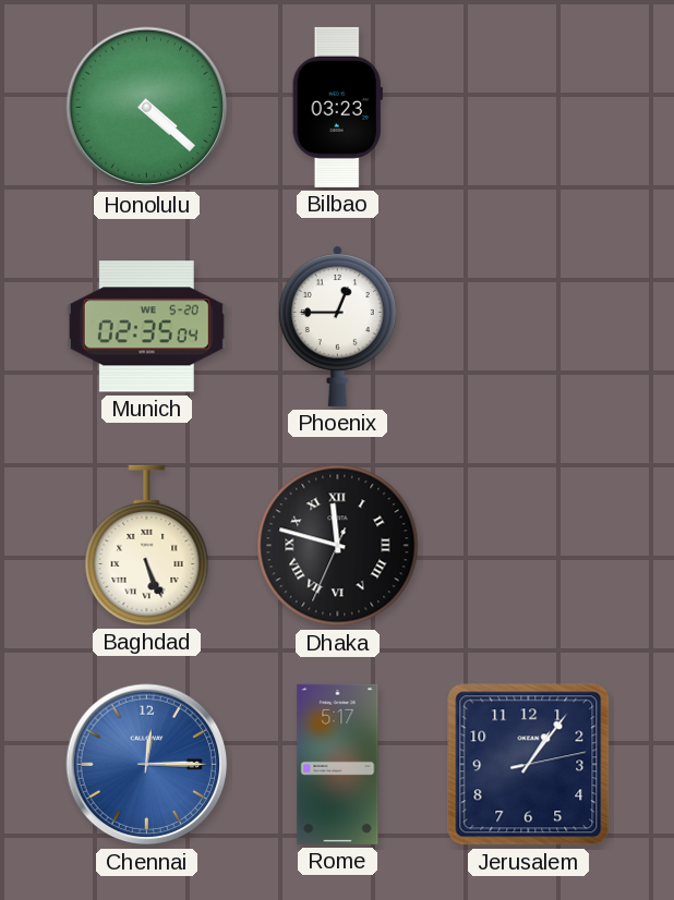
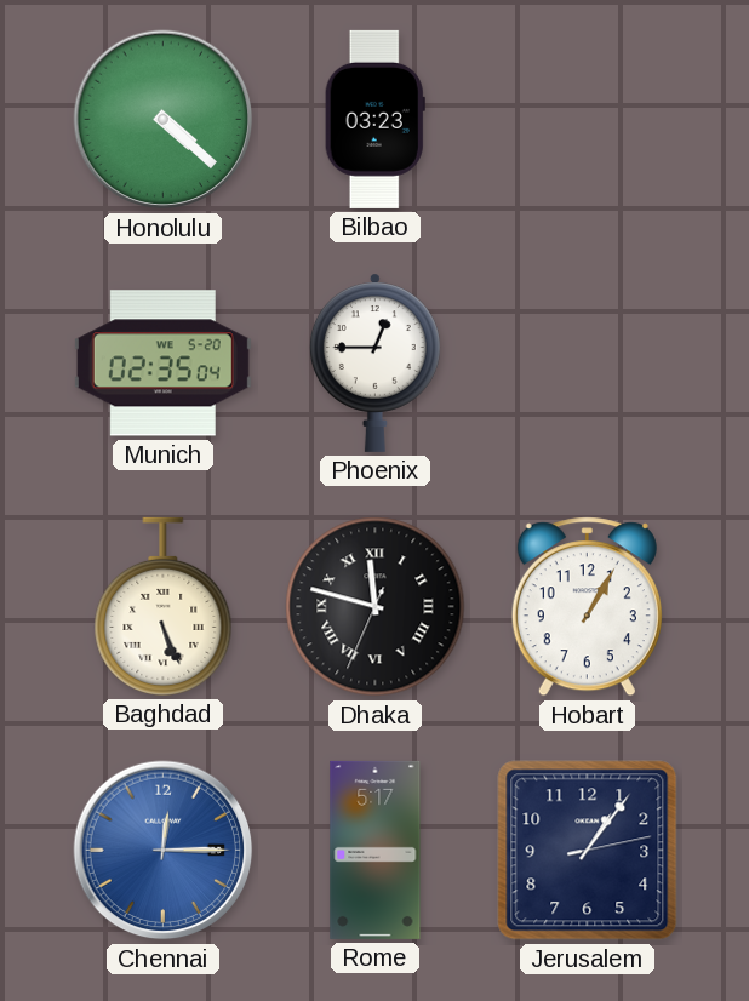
Hobart: none -> 1:05 (587, 607)
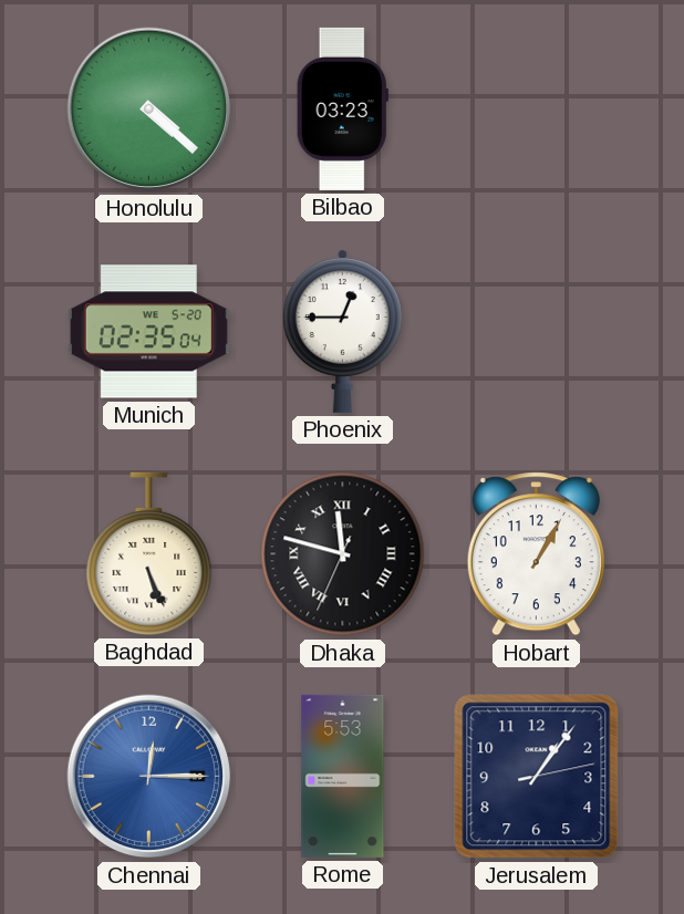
Rome: 5:17 -> 5:53 (343, 776)
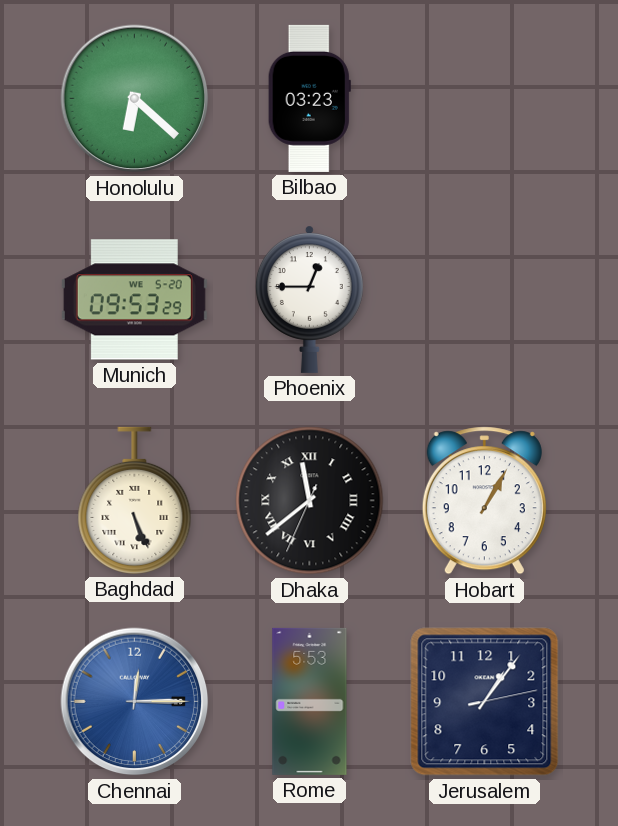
Honolulu: 4:22 -> 6:22 (135, 99)
Munich: 02:35 -> 09:53 (134, 300)
Dhaka: 11:47 -> 11:38 (310, 501)
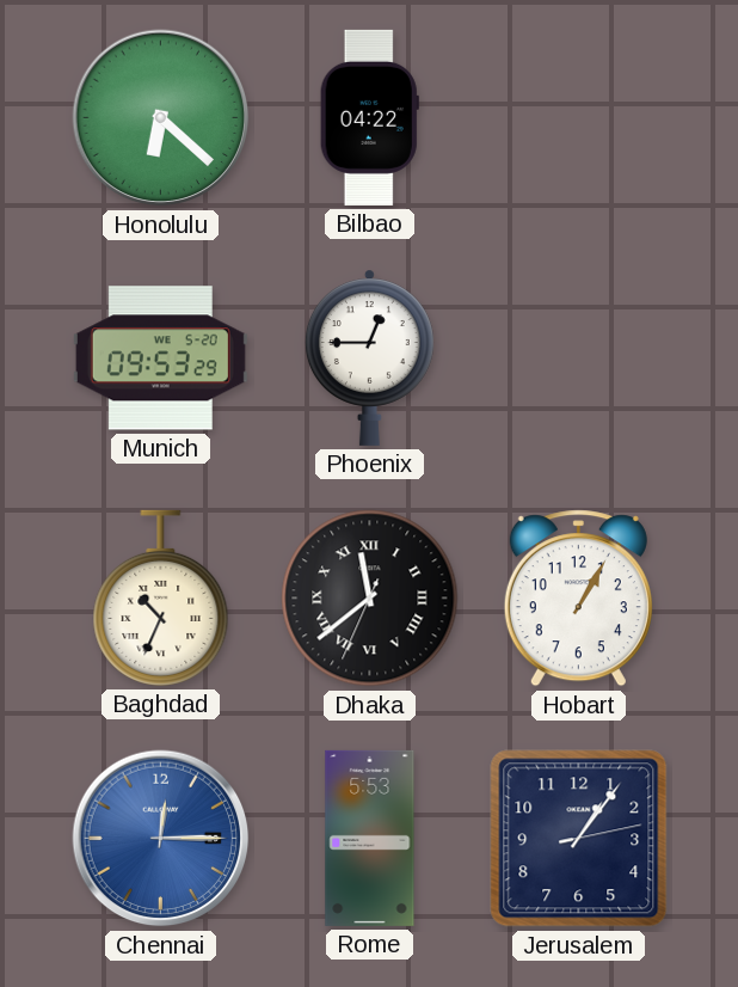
Bilbao: 03:23 -> 04:22 (369, 117)
Baghdad: 5:26 -> 10:34 (161, 597)
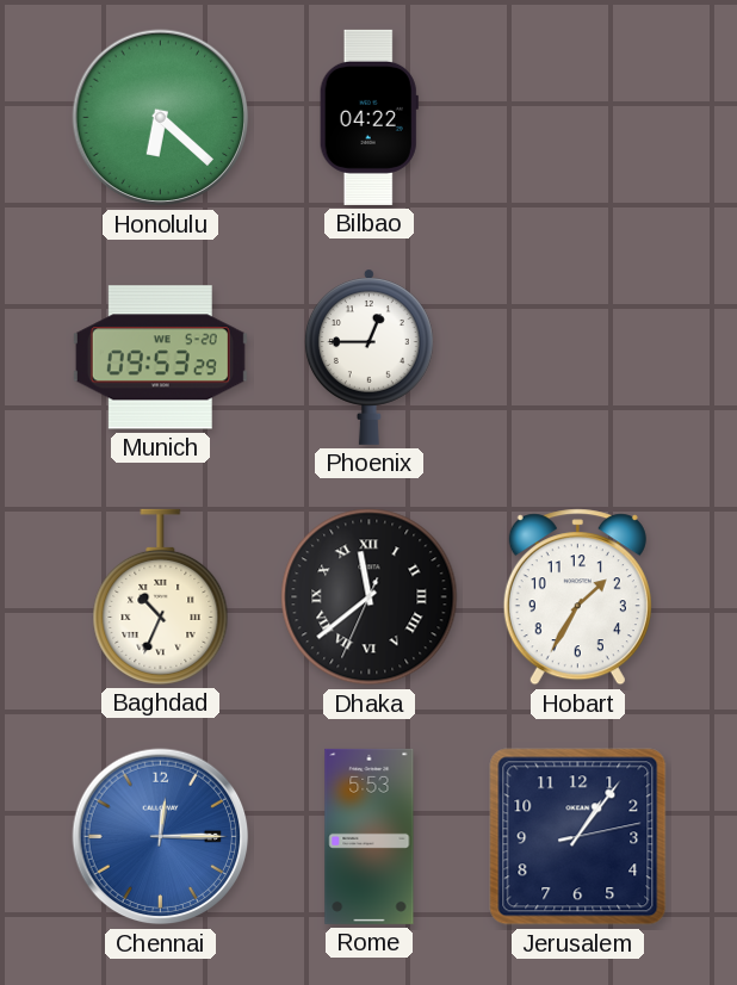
Hobart: 1:05 -> 1:35 (577, 597)
